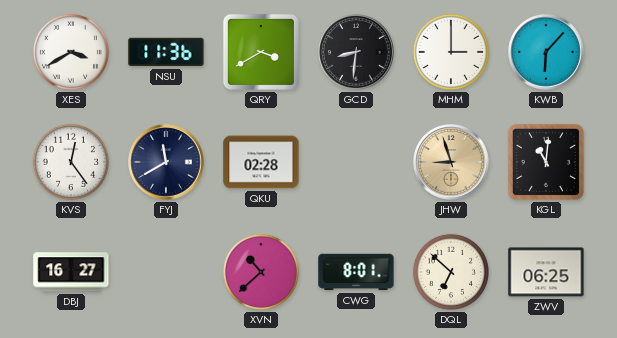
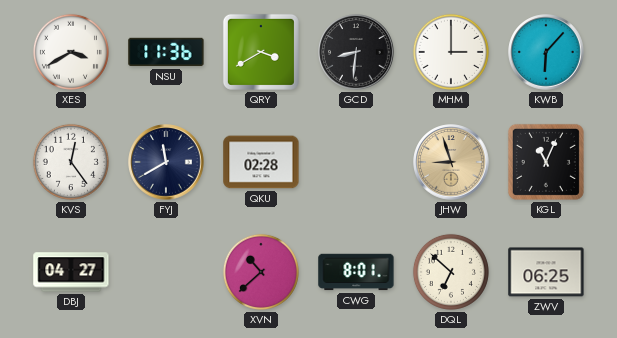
KGL: 11:01 -> 11:04 (546, 162)
DBJ: 16:27 -> 04:27 (71, 272)
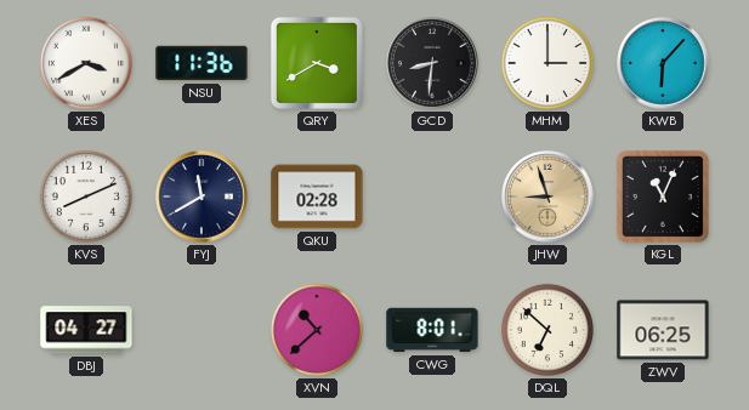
KVS: 12:24 -> 8:11 (86, 197)
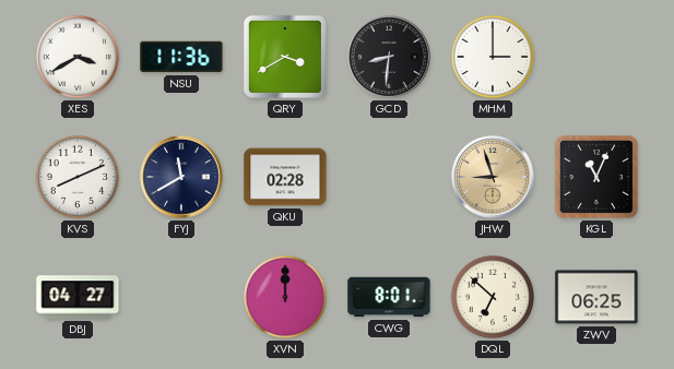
KWB: 6:07 -> none (663, 63)
XVN: 10:38 -> 12:00 (285, 297)
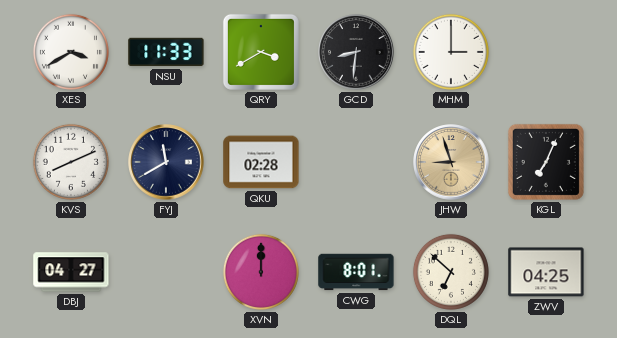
NSU: 11:36 -> 11:33 (166, 52)
KGL: 11:04 -> 7:04 (546, 162)
ZWV: 06:25 -> 04:25 (546, 272)
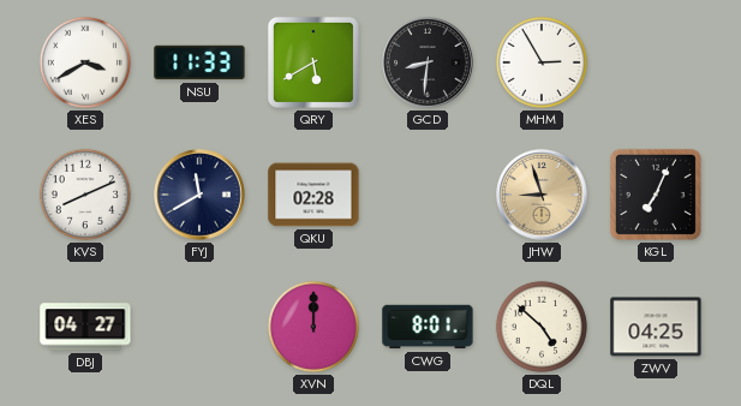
QRY: 3:40 -> 5:40 (313, 62)
MHM: 3:00 -> 2:55 (542, 62)
DQL: 6:52 -> 4:52 (542, 327)
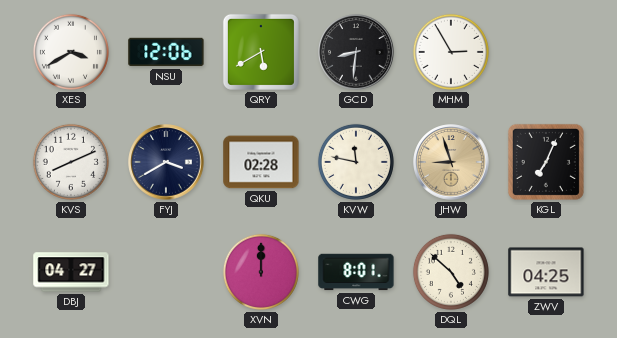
NSU: 11:33 -> 12:06 (166, 52)
FYJ: 11:40 -> 3:40 (166, 162)
KVW: none -> 11:47 (356, 162)
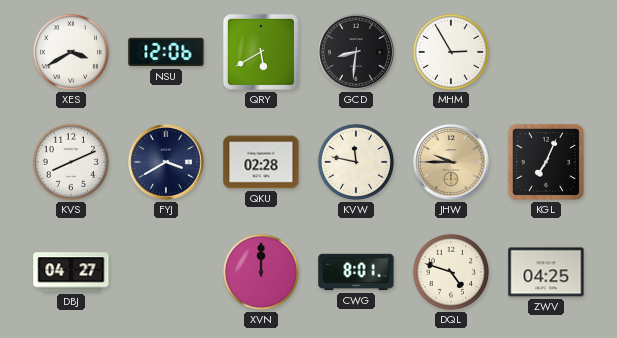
JHW: 8:57 -> 9:45 (451, 162)
DQL: 4:52 -> 4:48 (451, 272)
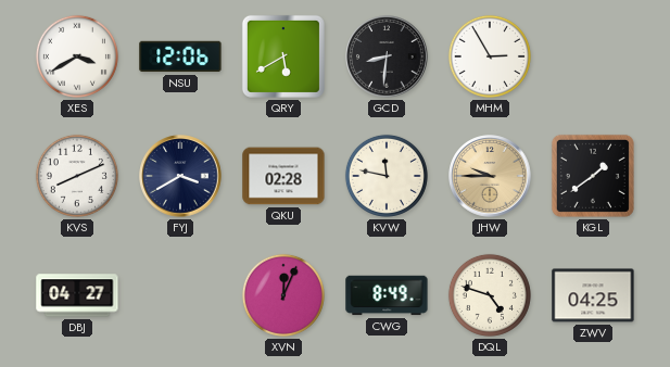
KGL: 7:04 -> 1:39 (593, 176)
XVN: 12:00 -> 12:04 (283, 295)
CWG: 8:01 -> 8:49 (387, 295)
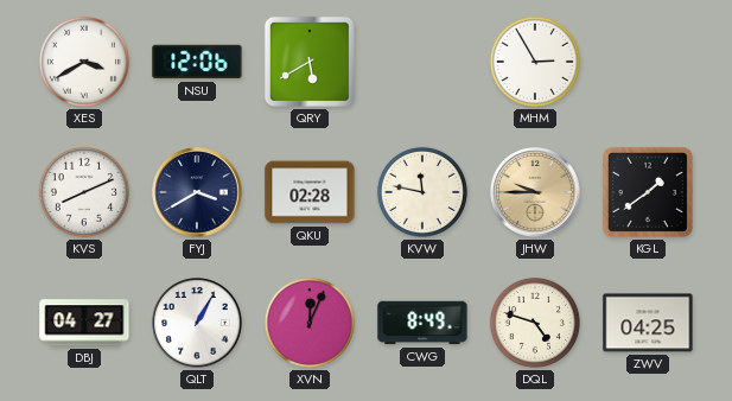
GCD: 8:31 -> none (387, 56)
QLT: none -> 1:05 (197, 323)
